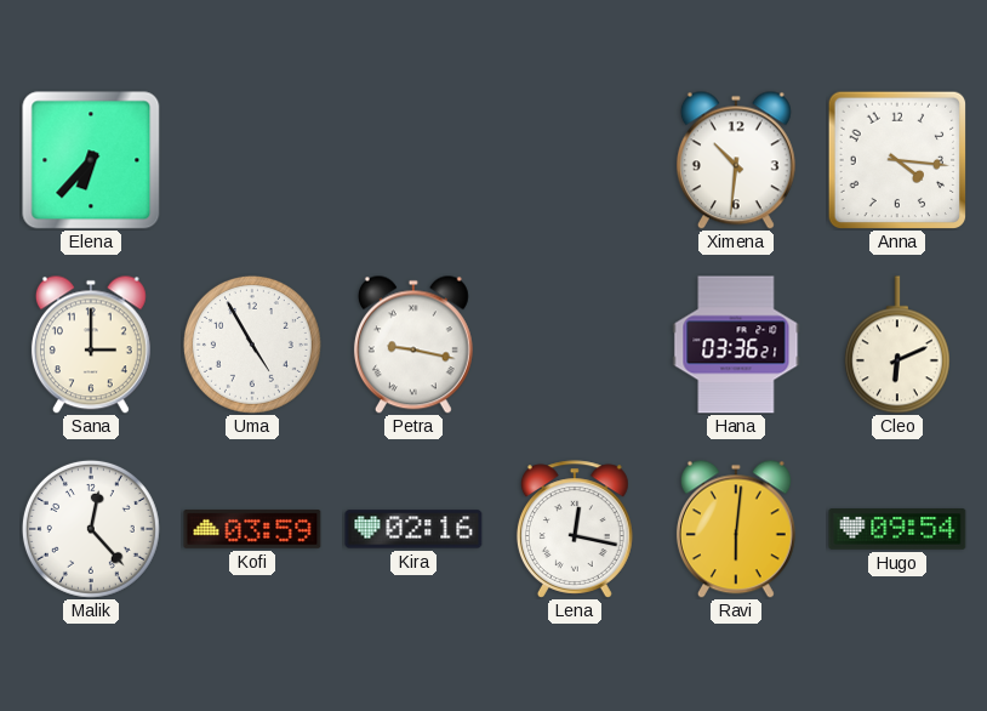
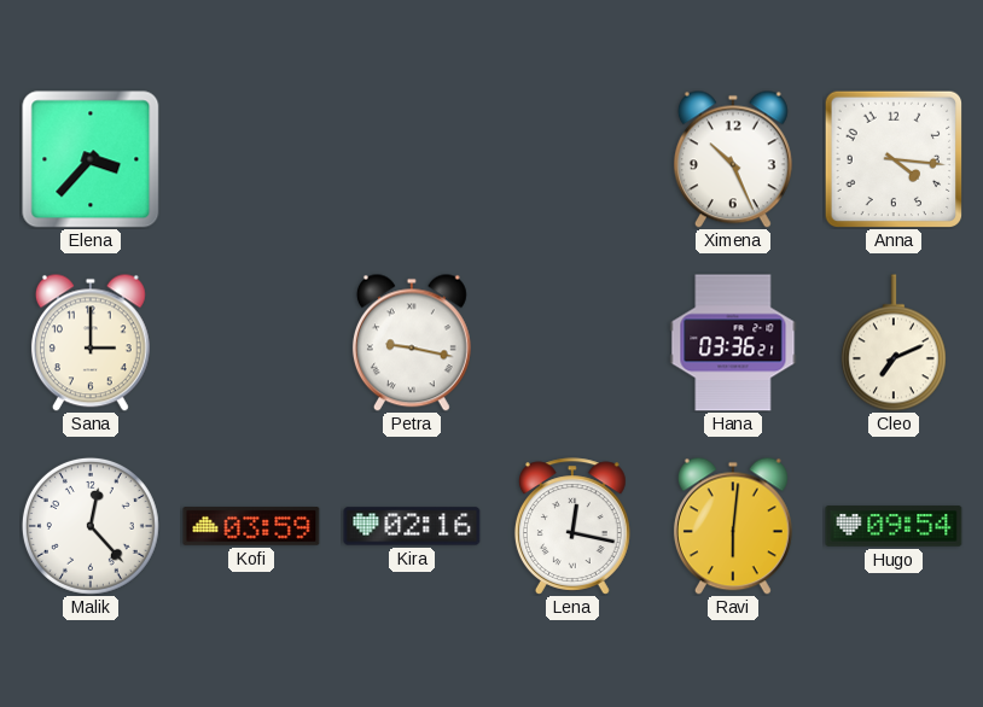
Elena: 6:37 -> 3:37 (91, 159)
Ximena: 10:31 -> 10:26 (733, 159)
Uma: 4:55 -> none (252, 345)
Cleo: 6:11 -> 7:11 (894, 343)
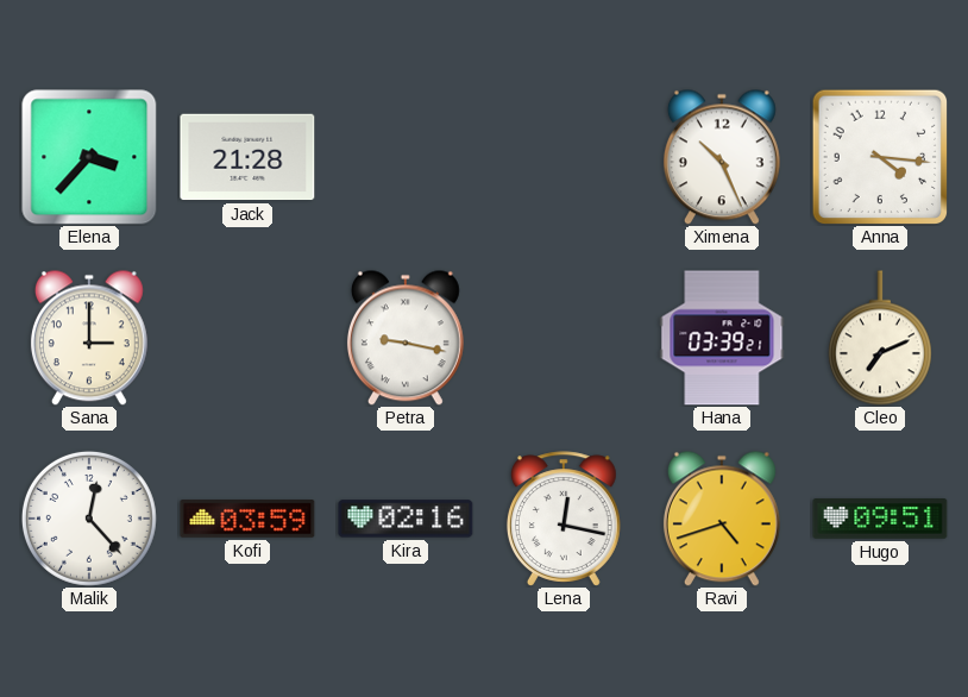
Jack: none -> 21:28 (247, 157)
Hana: 03:36 -> 03:39 (722, 338)
Ravi: 6:01 -> 4:42 (722, 519)
Hugo: 09:54 -> 09:51 (880, 519)
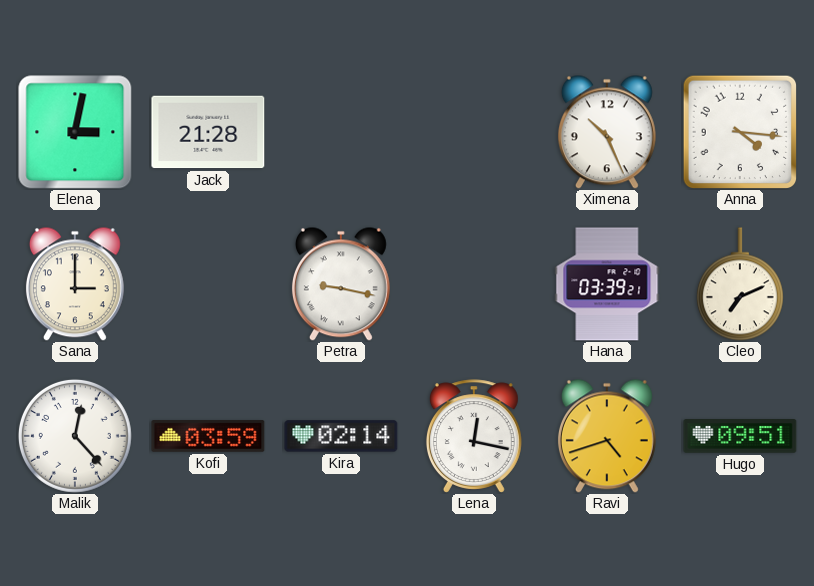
Elena: 3:37 -> 3:02 (75, 132)
Kira: 02:16 -> 02:14 (341, 436)
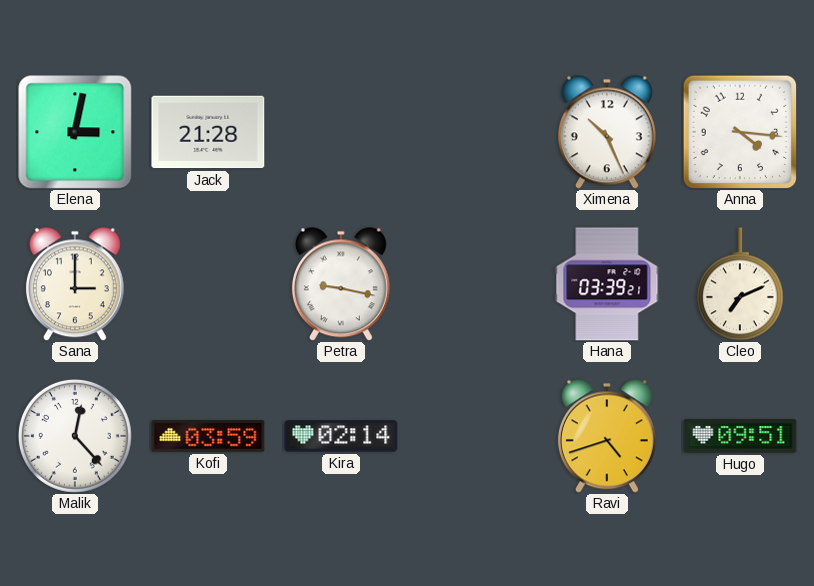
Lena: 12:17 -> none (474, 436)
